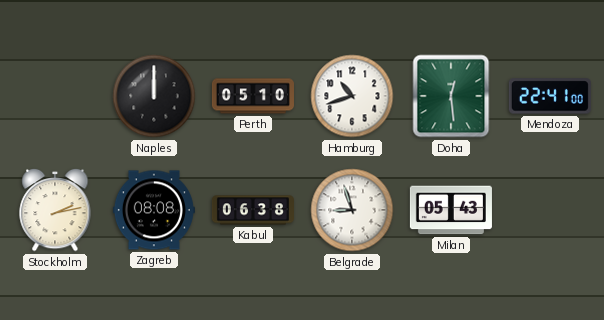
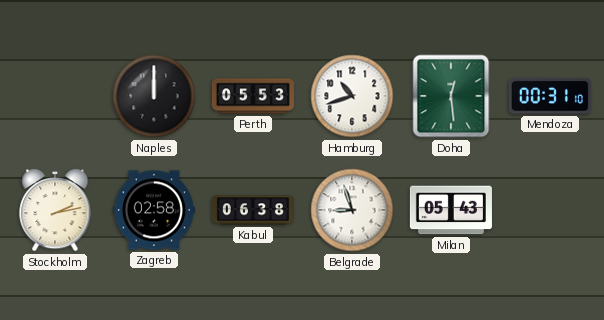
Perth: 05:10 -> 05:53 (253, 96)
Mendoza: 22:41 -> 00:31 (550, 96)
Zagreb: 08:08 -> 02:58 (154, 210)
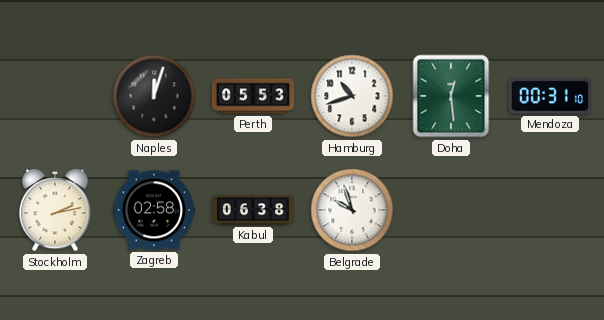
Naples: 12:00 -> 12:03 (154, 96)
Belgrade: 8:57 -> 9:57 (352, 210)
Milan: 05:43 -> none (451, 210)
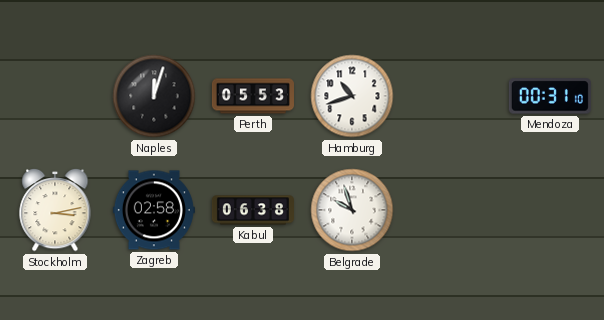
Doha: 12:29 -> none (451, 96)
Stockholm: 2:13 -> 3:13 (55, 210)
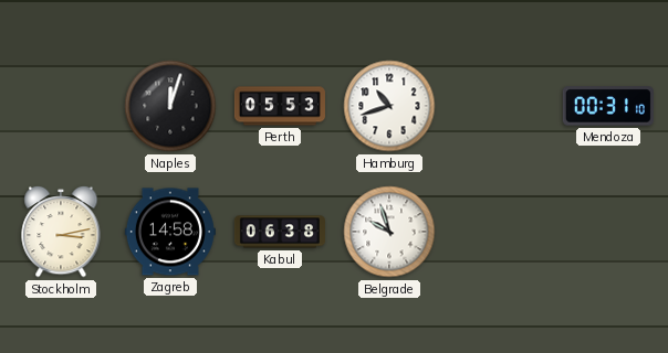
Zagreb: 02:58 -> 14:58 (170, 232)
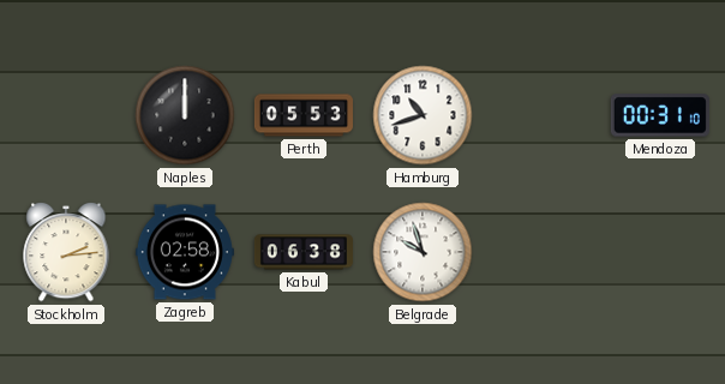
Naples: 12:03 -> 12:00 (185, 115)
Stockholm: 3:13 -> 2:14 (66, 252)
Zagreb: 14:58 -> 02:58 (185, 252)
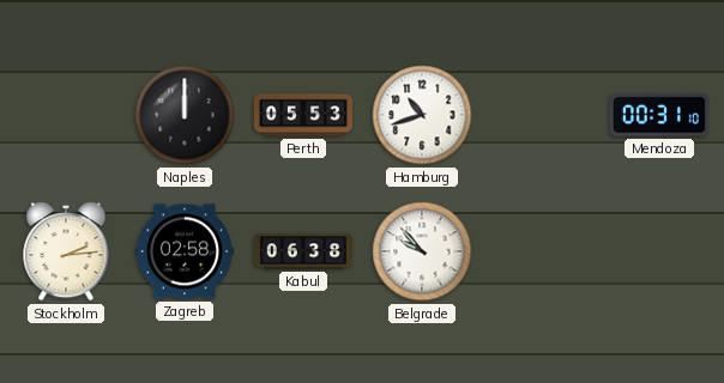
Belgrade: 9:57 -> 9:53 (422, 251)
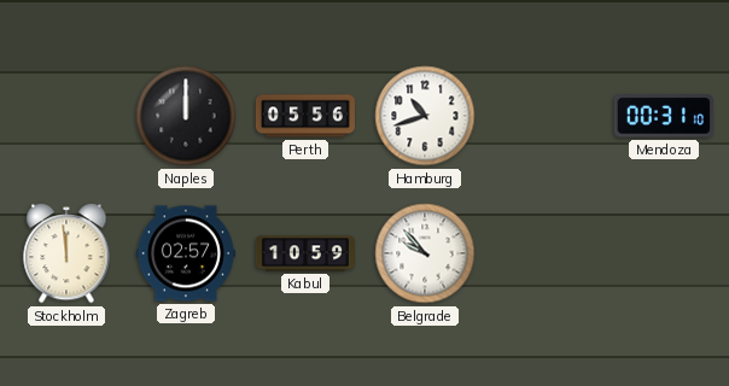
Perth: 05:53 -> 05:56 (305, 116)
Stockholm: 2:14 -> 11:59 (66, 253)
Zagreb: 02:58 -> 02:57 (186, 253)
Kabul: 06:38 -> 10:59 (305, 253)
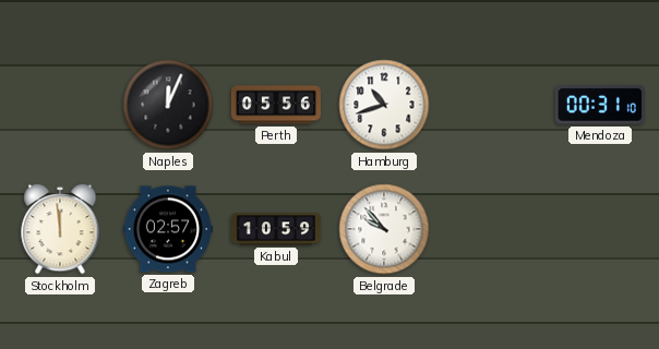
Naples: 12:00 -> 12:04 (168, 105)
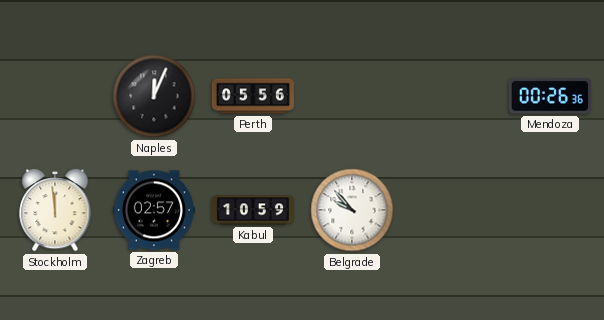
Hamburg: 10:42 -> none (384, 105)
Mendoza: 00:31 -> 00:26 (550, 96)
